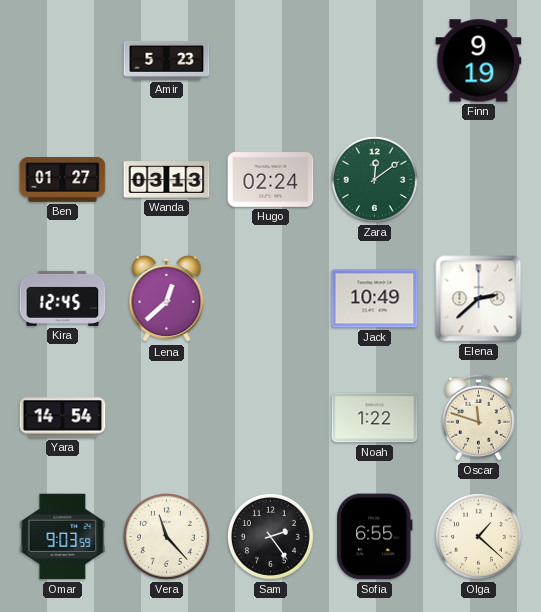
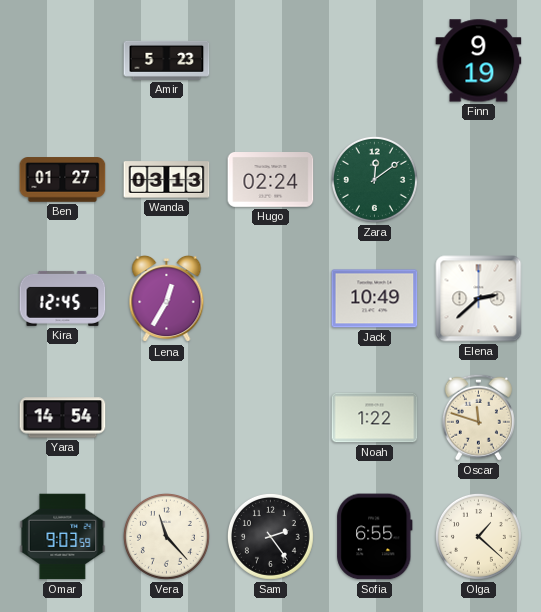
Lena: 12:38 -> 12:35 (167, 299)
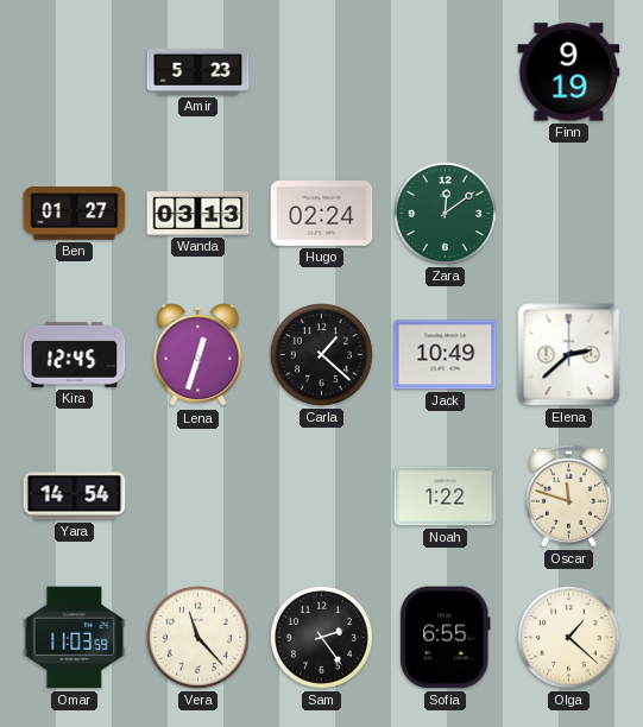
Lena: 12:35 -> 12:33 (198, 355)
Carla: none -> 1:22 (321, 354)
Omar: 9:03 -> 11:03 (75, 638)
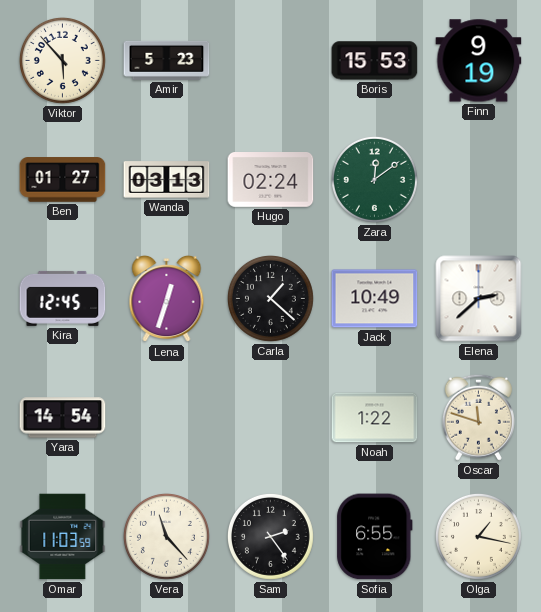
Viktor: none -> 5:53 (62, 60)
Boris: none -> 15:53 (375, 61)
Olga: 1:22 -> 1:17 (478, 536)
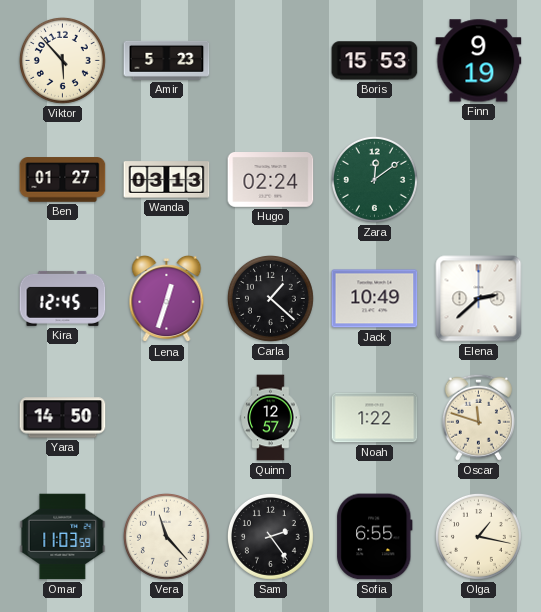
Yara: 14:54 -> 14:50 (63, 418)
Quinn: none -> 12:57 (271, 418)
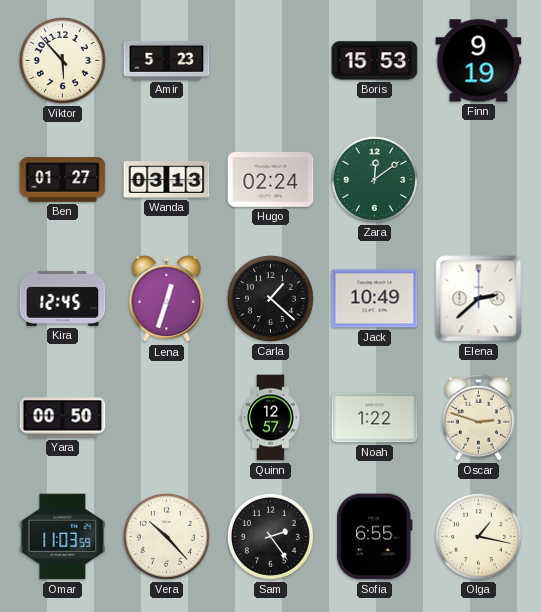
Yara: 14:50 -> 00:50 (63, 418)
Oscar: 11:48 -> 2:48 (478, 417)
Vera: 11:23 -> 10:23 (166, 536)
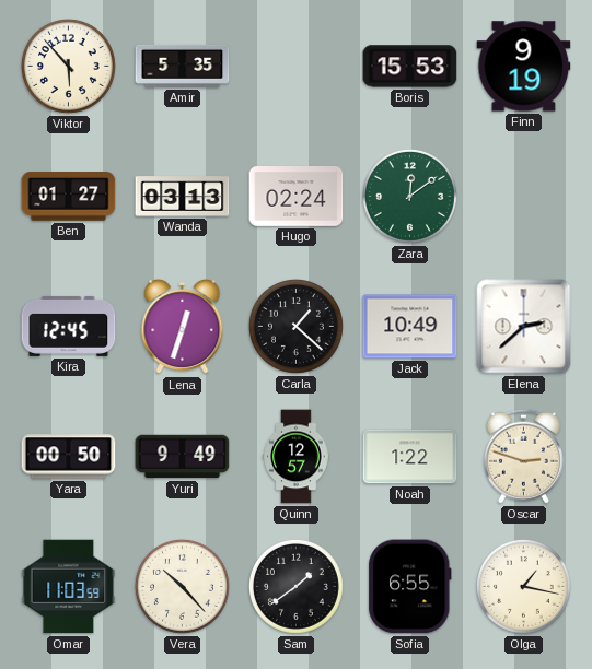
Amir: 5:23 -> 5:35 (183, 66)
Yuri: none -> 9:49 (183, 457)
Sam: 2:24 -> 1:39 (295, 586)
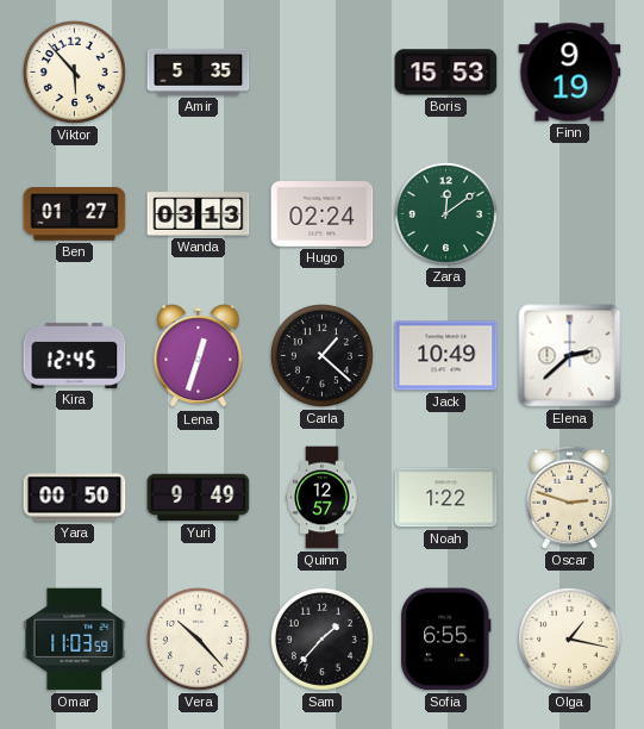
Sam: 1:39 -> 1:37 (321, 638)
